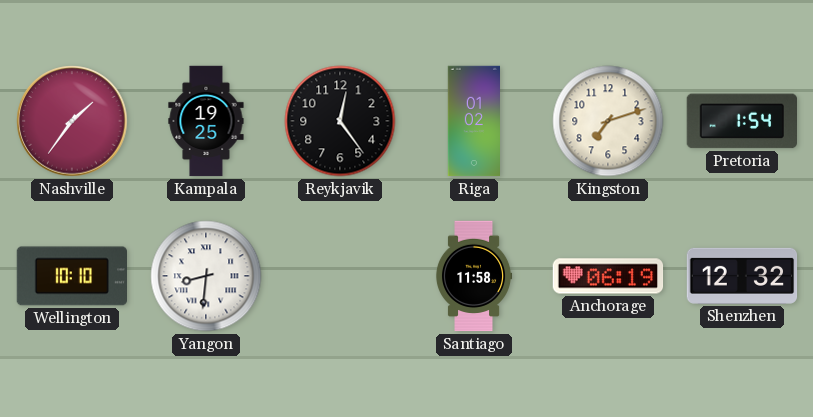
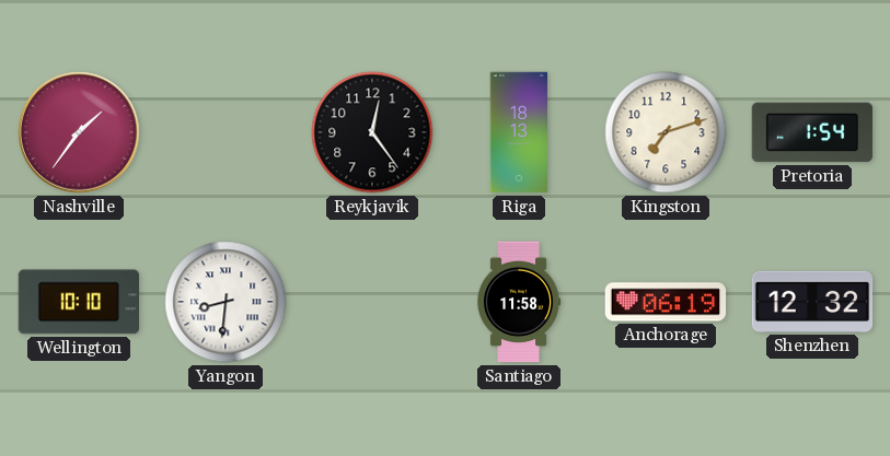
Kampala: 19:25 -> none (206, 121)
Riga: 01:02 -> 18:13 (518, 132)
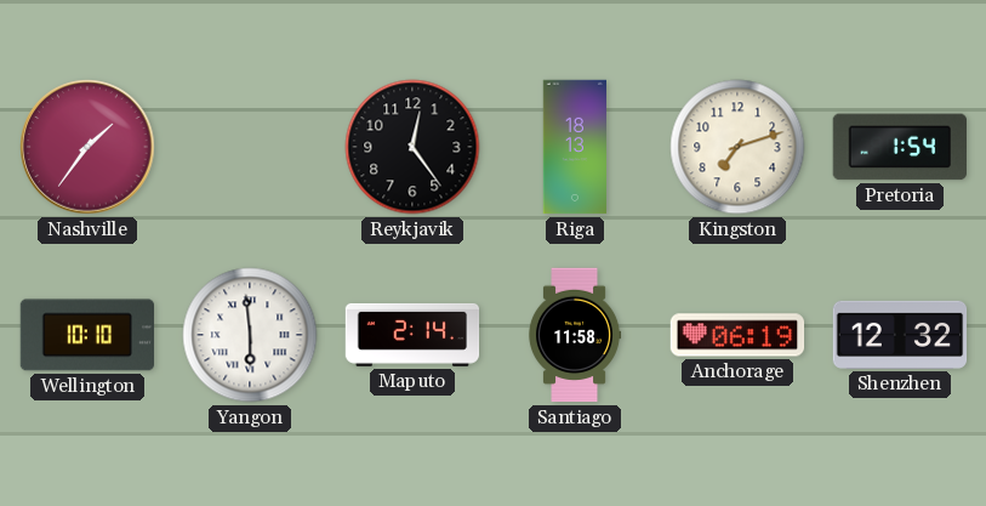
Yangon: 8:31 -> 5:59 (250, 335)
Maputo: none -> 2:14 (412, 335)
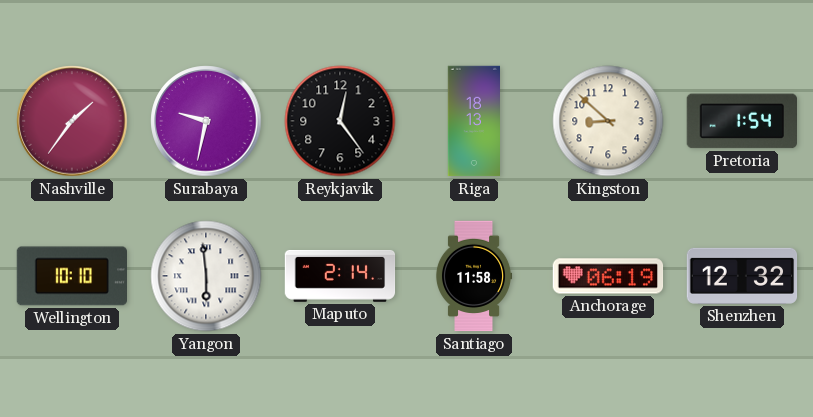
Surabaya: none -> 9:32 (206, 121)
Kingston: 7:12 -> 8:52 (608, 121)
